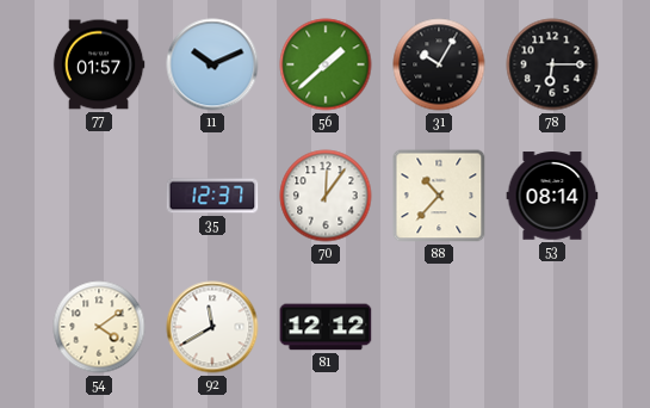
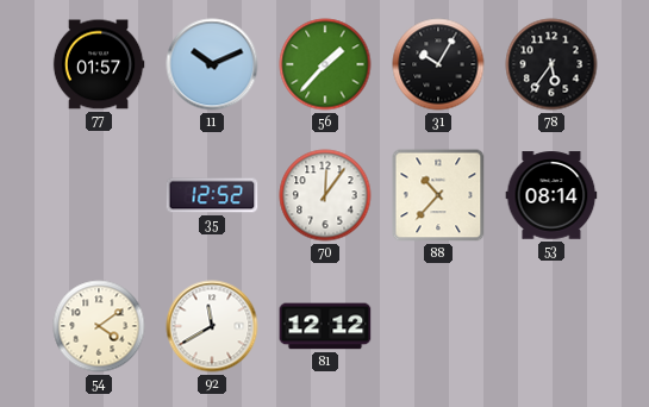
56: 1:38 -> 1:37 (325, 64)
78: 6:15 -> 5:36 (551, 64)
35: 12:37 -> 12:52 (212, 195)
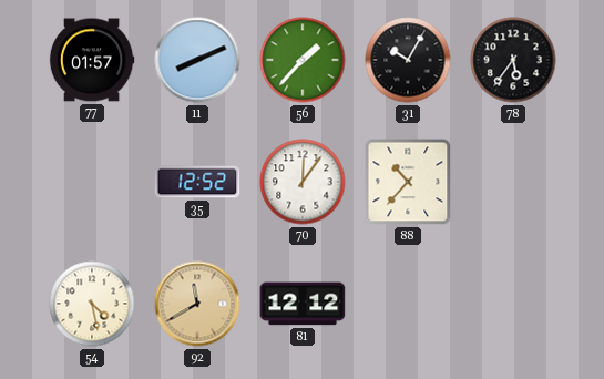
11: 10:11 -> 8:11 (197, 60)
53: 08:14 -> none (551, 195)
54: 4:09 -> 4:28 (92, 304)
92 dial: white -> champagne (197, 304)
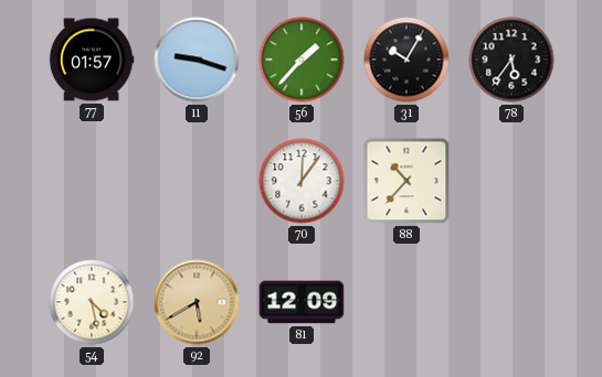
11: 8:11 -> 9:18 (197, 60)
35: 12:52 -> none (197, 182)
92: 11:40 -> 5:40 (197, 302)
81: 12:12 -> 12:09 (302, 302)
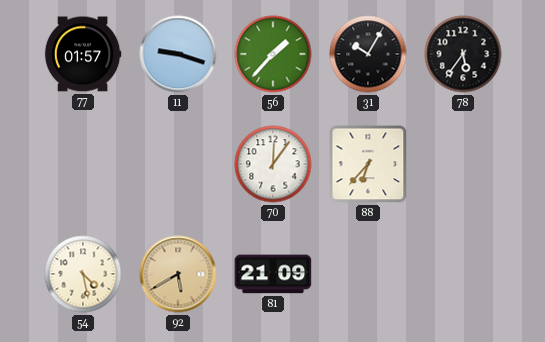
88: 10:37 -> 6:37 (368, 164)
81: 12:09 -> 21:09 (273, 274)
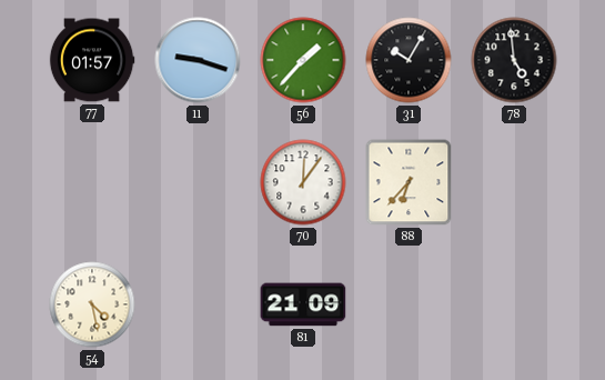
78: 5:36 -> 4:59 (514, 60)
92: 5:40 -> none (178, 274)
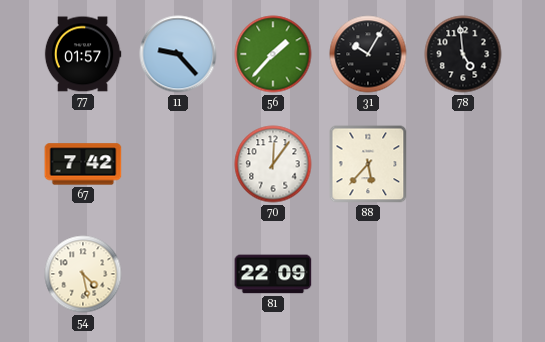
11: 9:18 -> 9:23 (178, 54)
67: none -> 7:42 (83, 164)
88: 6:37 -> 5:37 (368, 164)
81: 21:09 -> 22:09 (273, 274)
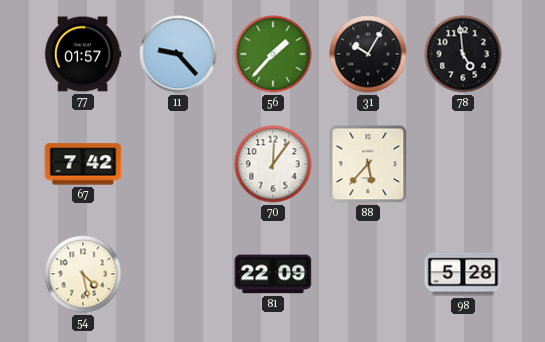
98: none -> 5:28 (463, 274)
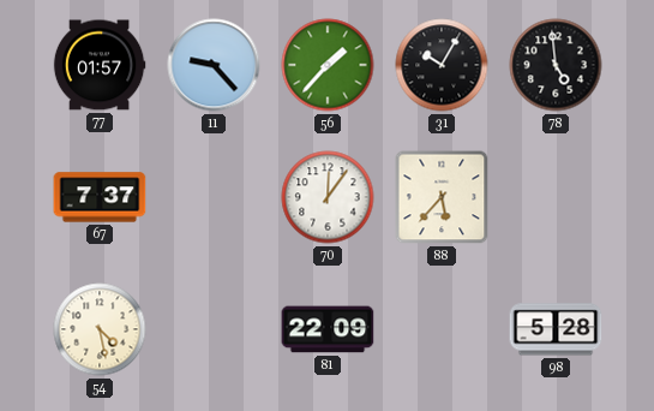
67: 7:42 -> 7:37 (100, 197)
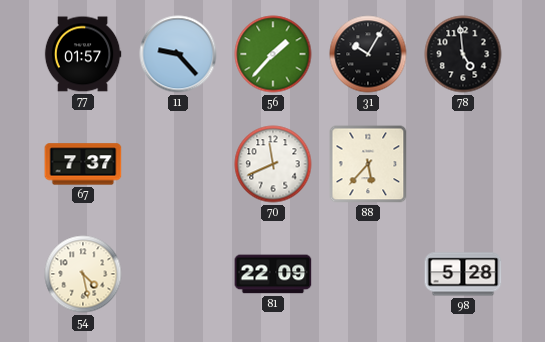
70: 12:06 -> 11:41 (273, 164)
